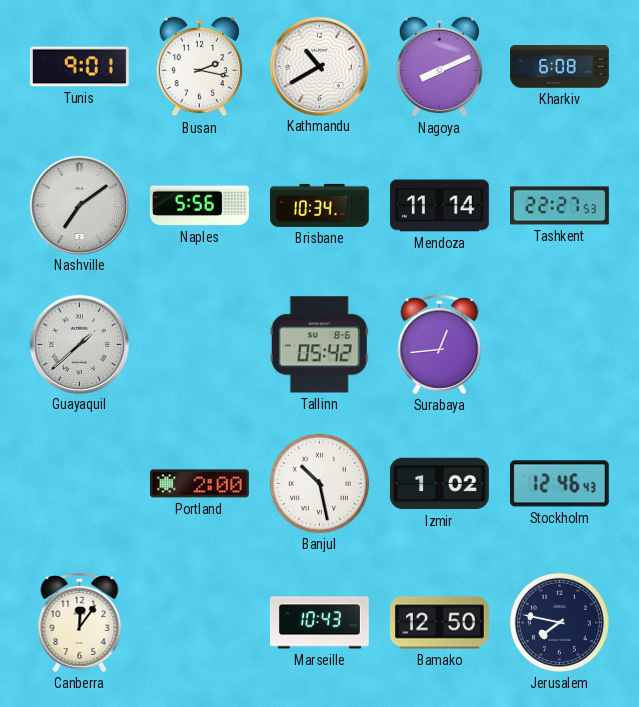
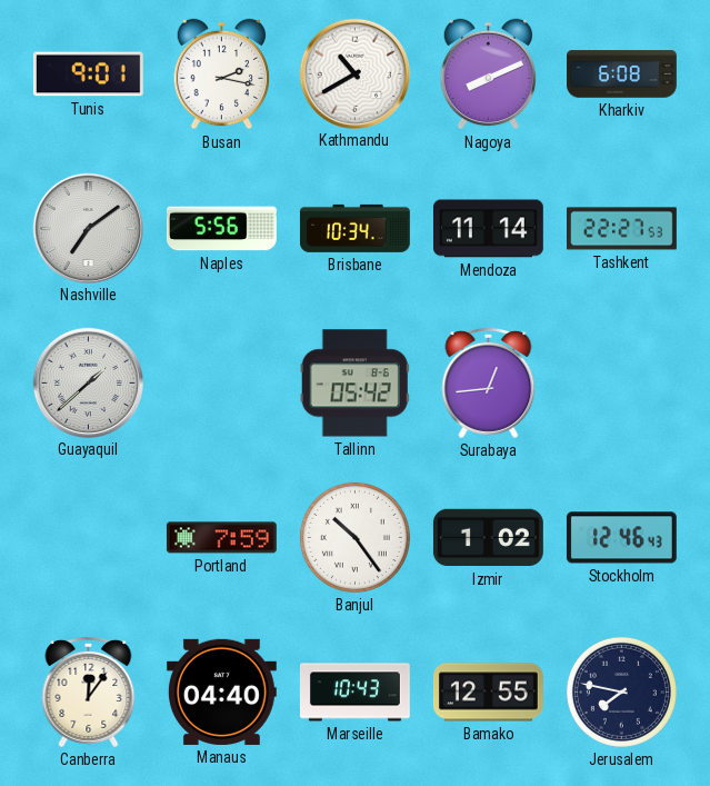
Portland: 2:00 -> 7:59 (221, 538)
Banjul: 10:28 -> 10:24 (354, 537)
Manaus: none -> 04:40 (221, 692)
Bamako: 12:50 -> 12:55 (488, 693)
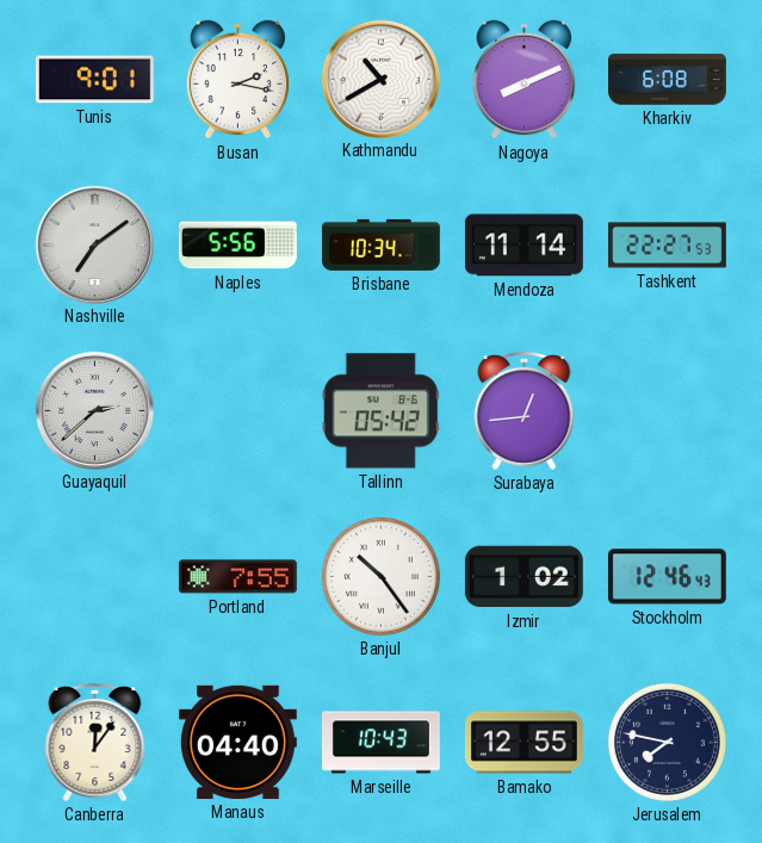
Guayaquil: 1:38 -> 2:38 (94, 410)
Portland: 7:59 -> 7:55 (237, 577)
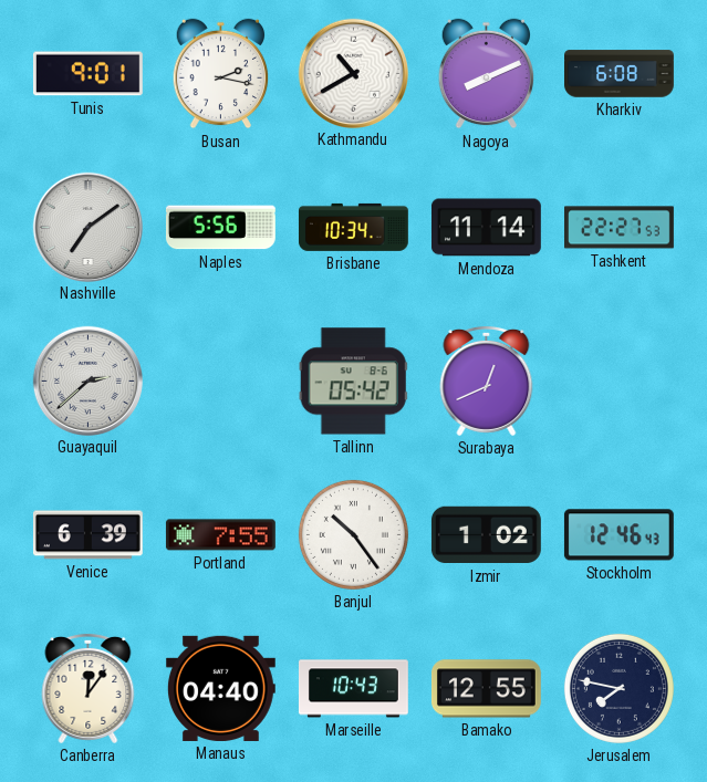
Surabaya: 12:44 -> 12:41 (487, 380)
Venice: none -> 6:39 (87, 535)
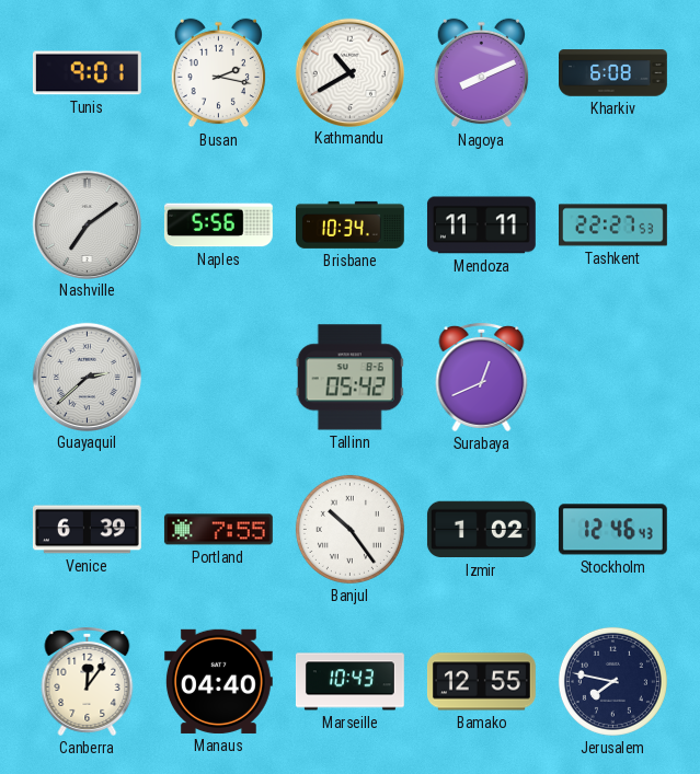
Mendoza: 11:14 -> 11:11 (481, 226)
